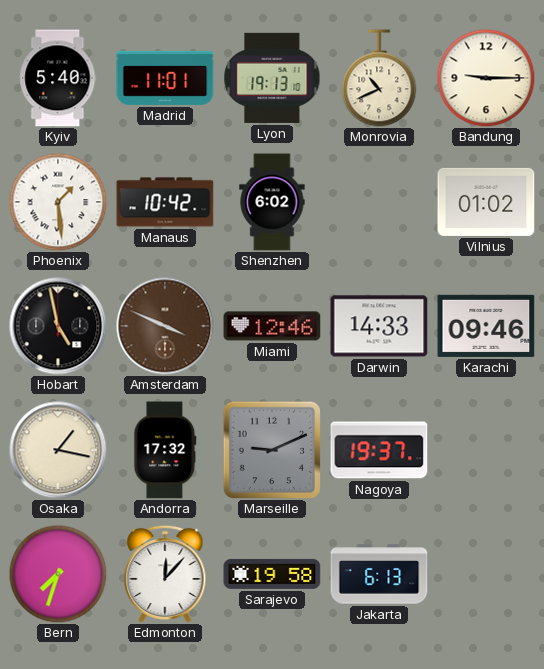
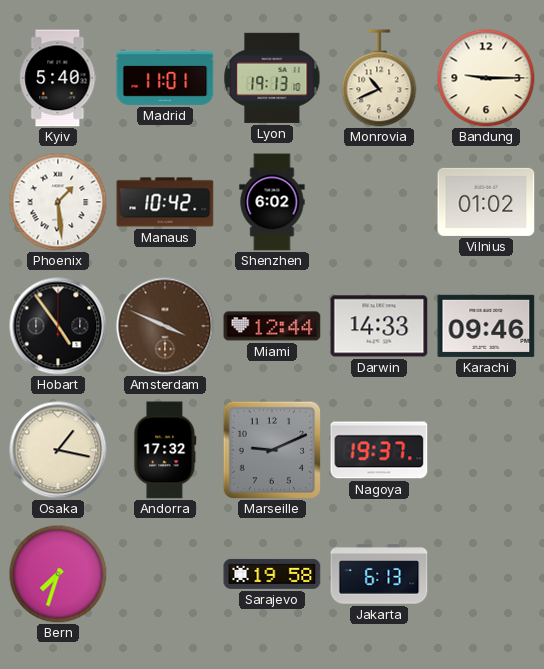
Hobart: 4:58 -> 4:54 (58, 326)
Miami: 12:46 -> 12:44 (272, 326)
Edmonton: 12:07 -> none (165, 574)
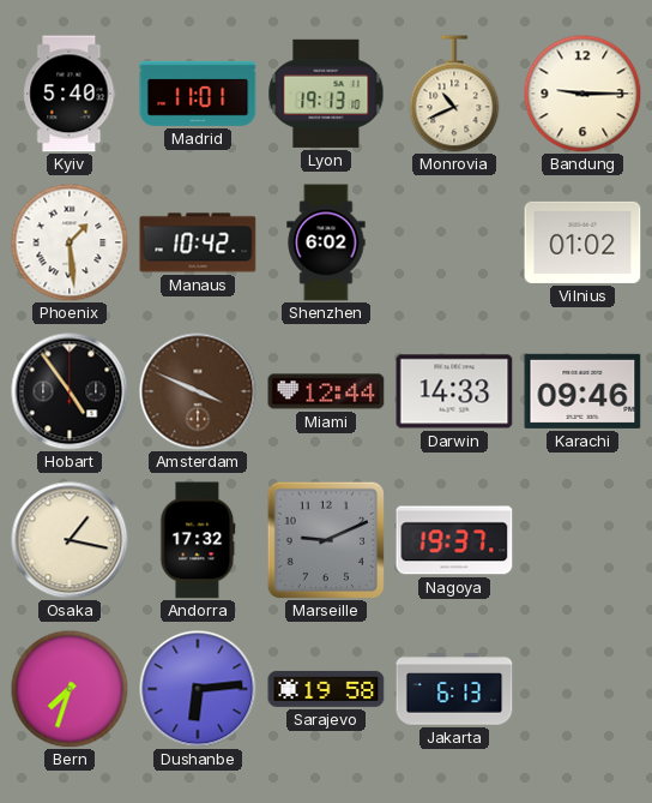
Dushanbe: none -> 6:14 (198, 689)
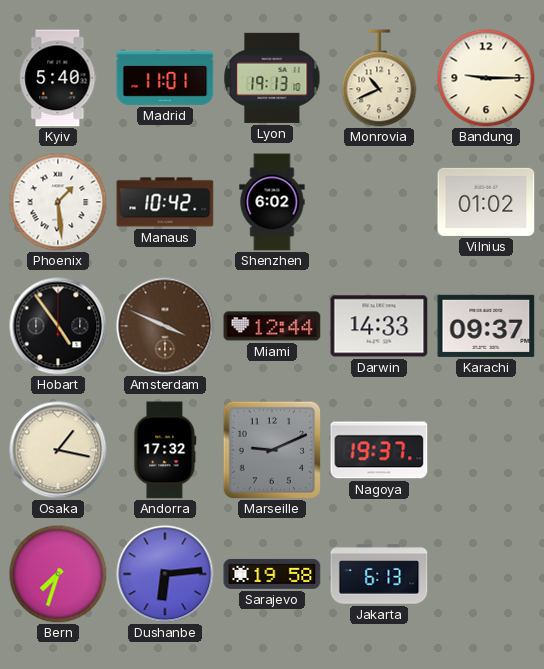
Karachi: 09:46 -> 09:37 (486, 326)
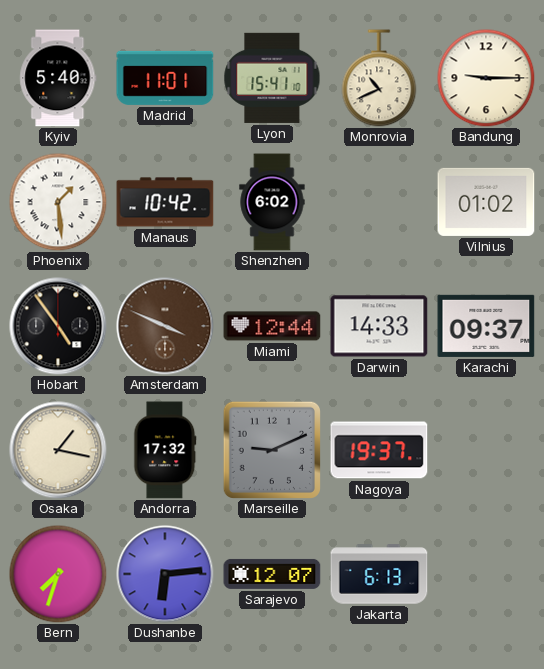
Lyon: 19:13 -> 15:41 (272, 78)
Sarajevo: 19:58 -> 12:07 (272, 574)
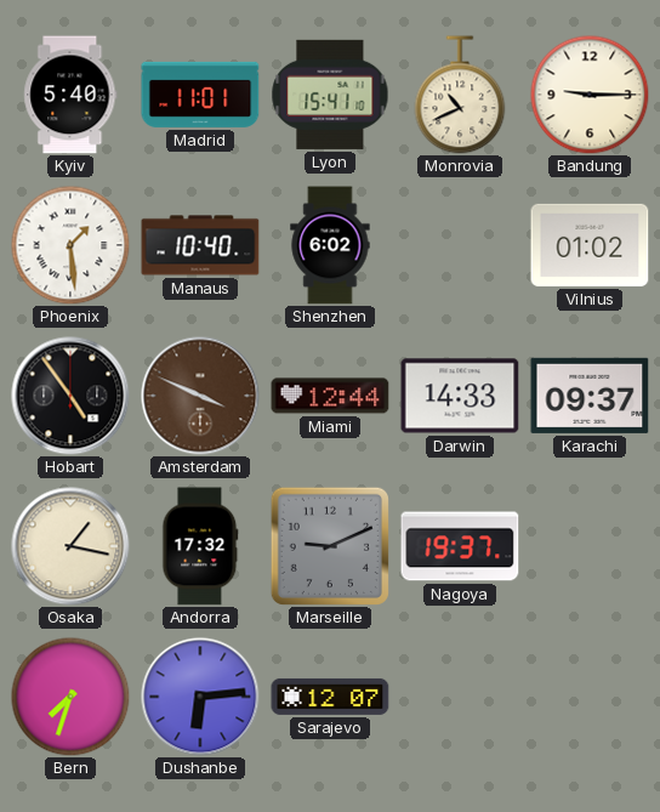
Manaus: 10:42 -> 10:40 (200, 245)
Jakarta: 6:13 -> none (379, 574)
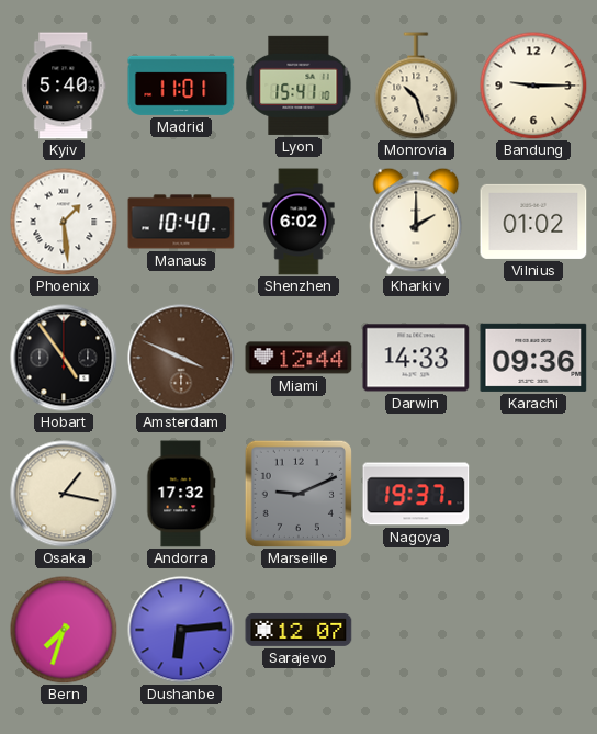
Monrovia: 10:41 -> 10:27 (416, 86)
Kharkiv: none -> 2:00 (416, 222)
Karachi: 09:37 -> 09:36 (533, 358)
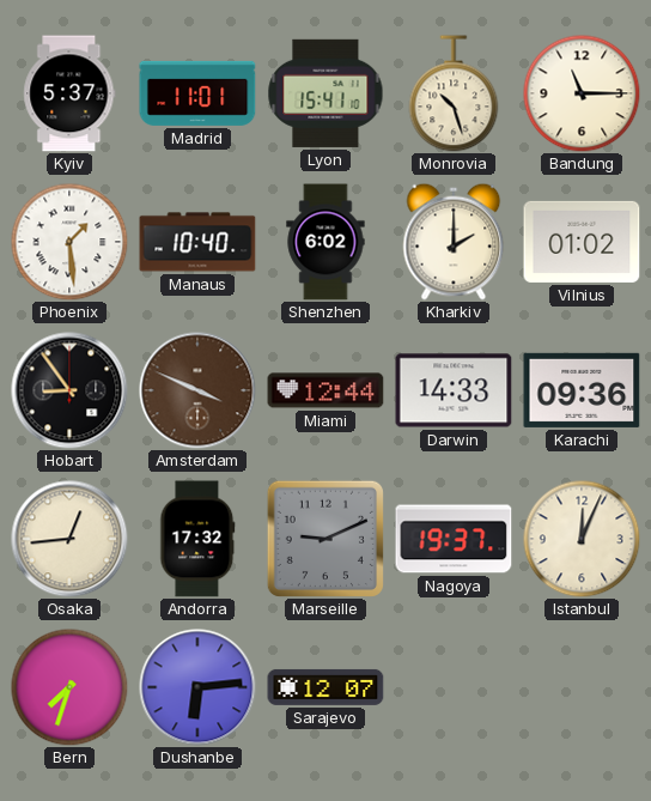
Kyiv: 5:40 -> 5:37 (69, 93)
Bandung: 9:15 -> 11:15 (582, 93)
Hobart: 4:54 -> 8:54 (69, 390)
Osaka: 1:17 -> 12:44 (69, 539)
Istanbul: none -> 12:04 (582, 539)
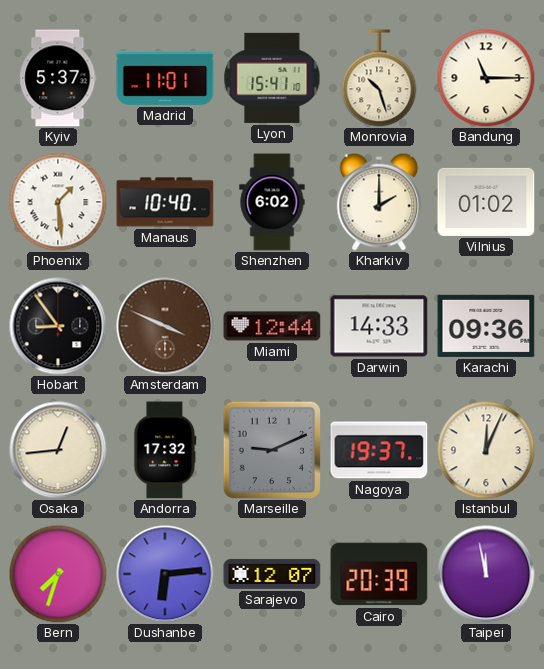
Cairo: none -> 20:39 (379, 574)
Taipei: none -> 11:58 (486, 574)
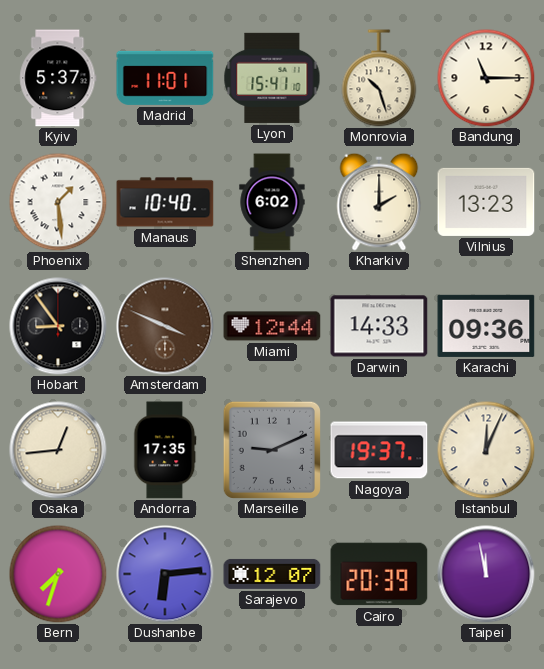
Vilnius: 01:02 -> 13:23 (486, 202)
Andorra: 17:32 -> 17:35 (165, 450)
